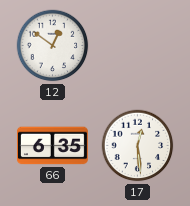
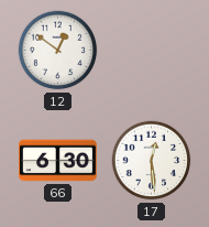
66: 6:35 -> 6:30 (57, 161)
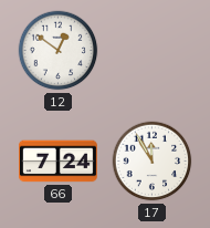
66: 6:30 -> 7:24 (57, 162)
17: 12:29 -> 11:55 (153, 162)
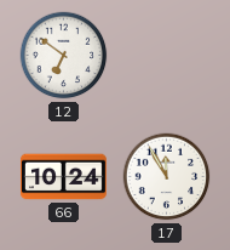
12: 12:51 -> 6:51 (64, 56)
66: 7:24 -> 10:24 (63, 177)
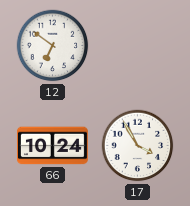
17: 11:55 -> 3:55 (138, 146)
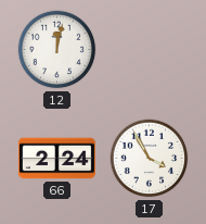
12: 6:51 -> 12:02 (57, 50)
66: 10:24 -> 2:24 (56, 159)
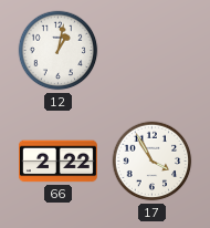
12: 12:02 -> 1:02 (59, 51)
66: 2:24 -> 2:22 (57, 162)
